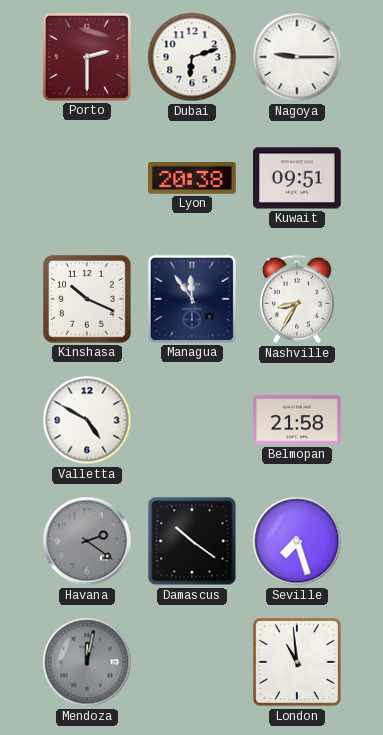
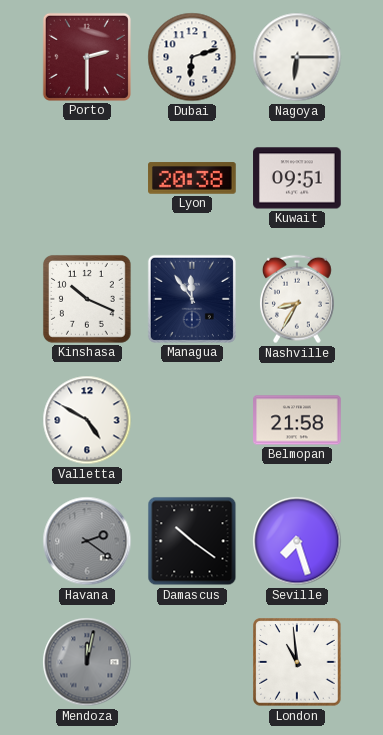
Nagoya: 9:15 -> 6:15 (297, 57)
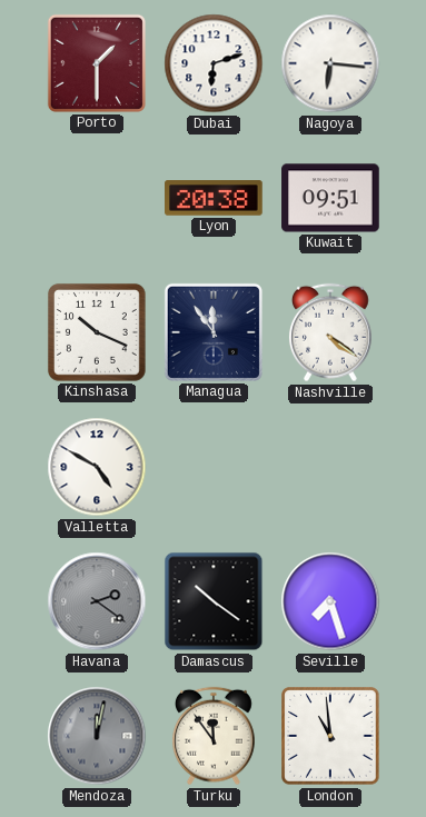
Porto: 2:30 -> 1:30 (97, 63)
Nagoya: 6:15 -> 6:16 (330, 63)
Nashville: 8:35 -> 4:21 (330, 332)
Belmopan: 21:58 -> none (297, 420)
Turku: none -> 11:54 (214, 736)
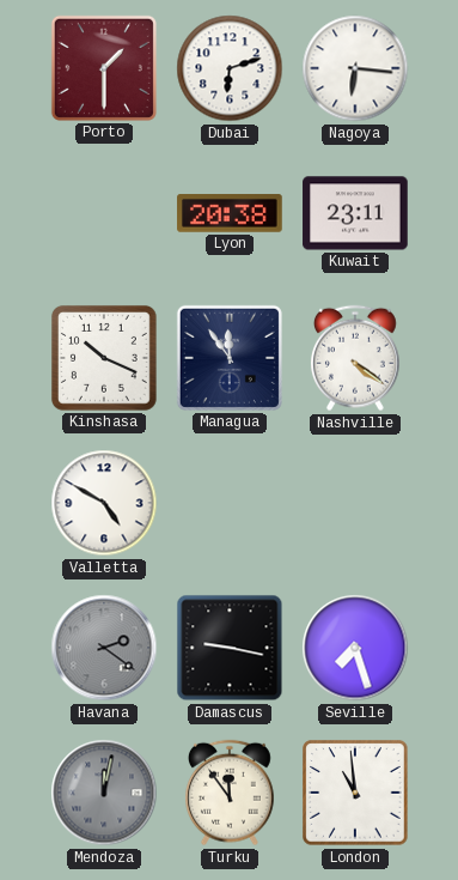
Kuwait: 09:51 -> 23:11 (355, 213)
Damascus: 10:21 -> 9:17 (230, 648)
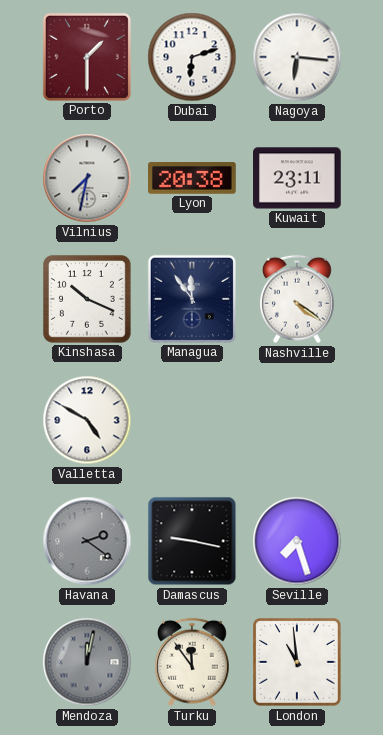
Vilnius: none -> 7:32 (87, 178)
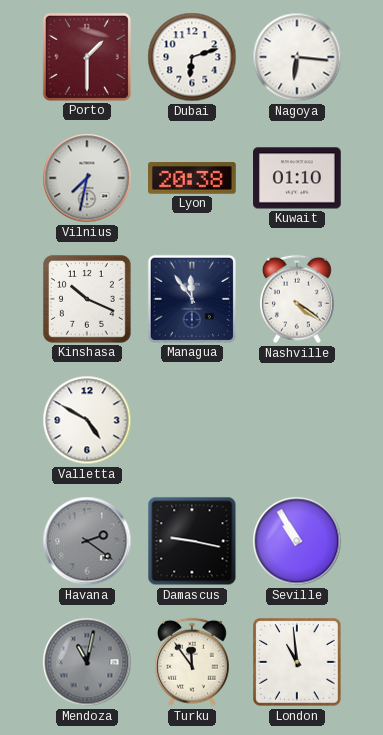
Kuwait: 23:11 -> 01:10 (297, 178)
Seville: 7:27 -> 10:55 (297, 541)
Mendoza: 12:02 -> 11:02 (87, 662)
